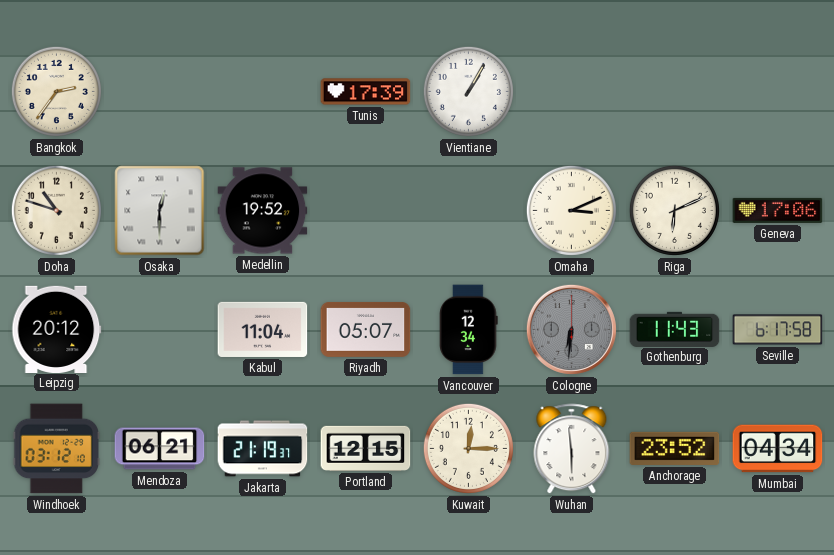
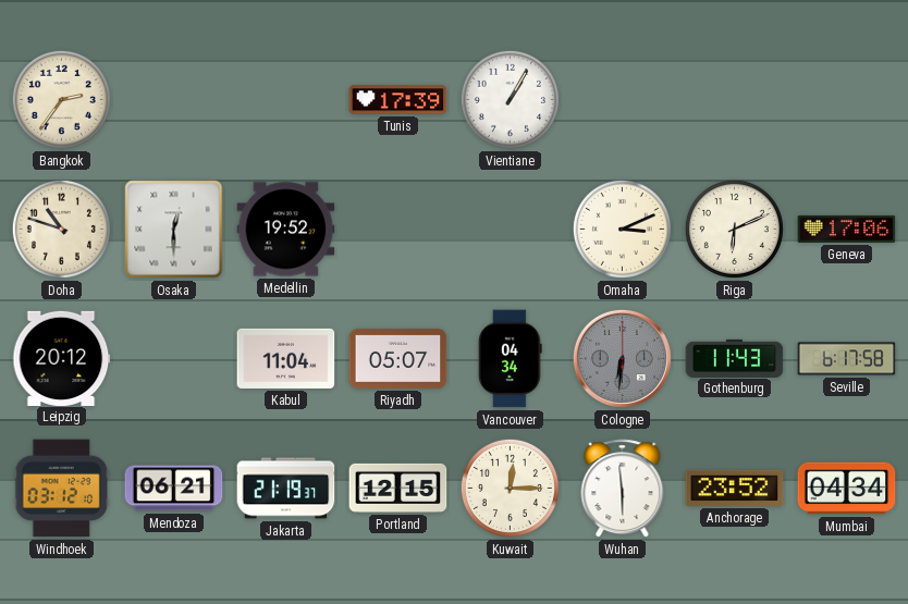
Vancouver: 12:34 -> 04:34 (511, 359)
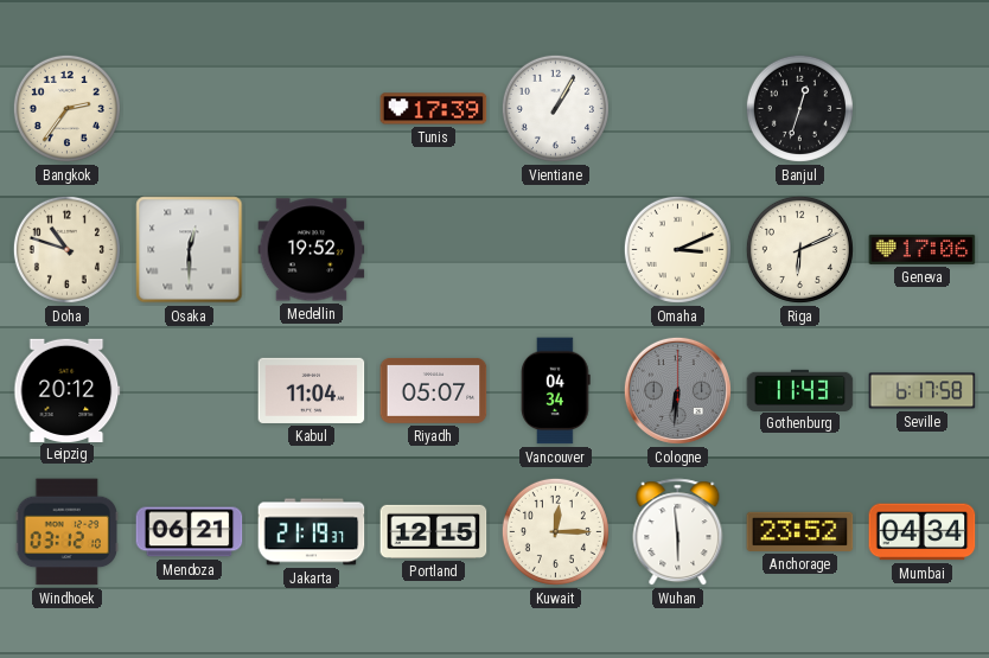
Banjul: none -> 12:33 (799, 108)
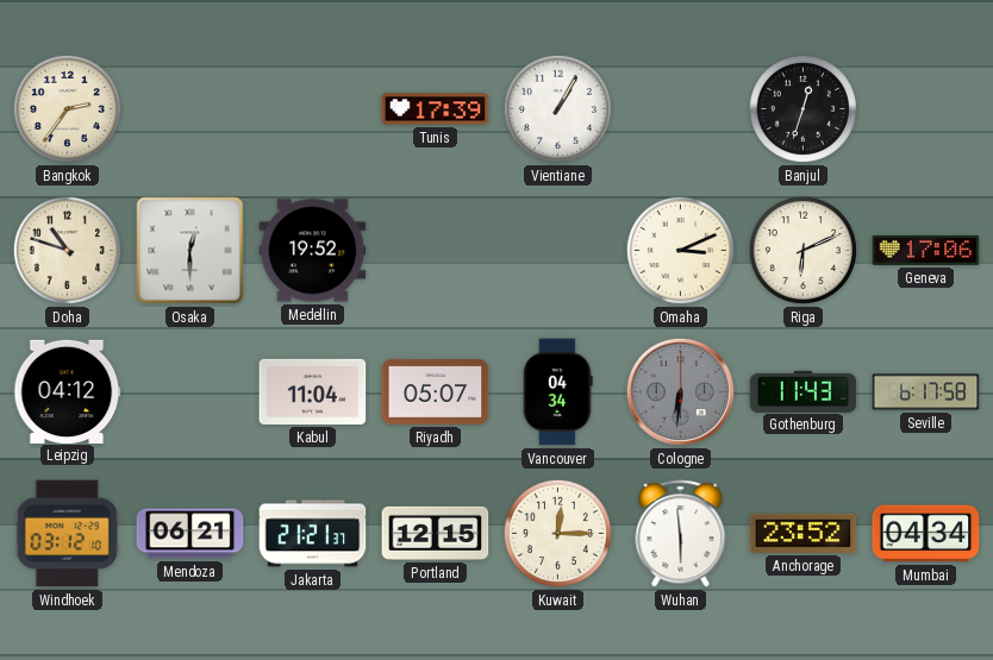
Leipzig: 20:12 -> 04:12 (68, 391)
Jakarta: 21:19 -> 21:21 (313, 534)
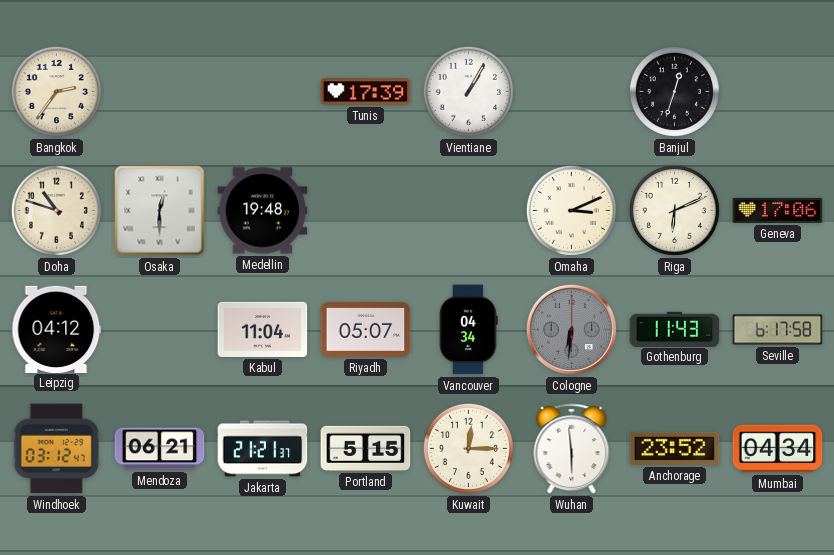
Medellin: 19:52 -> 19:48 (263, 211)
Windhoek: 03:12:10 -> 03:12:47 (57, 449)
Portland: 12:15 -> 5:15 (366, 448)
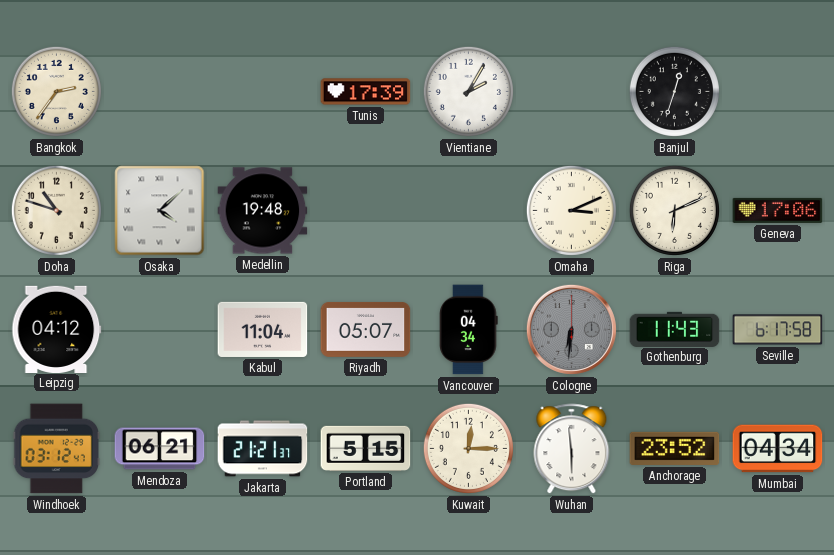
Vientiane: 1:05 -> 2:05 (468, 91)
Osaka: 12:30 -> 4:08 (160, 211)
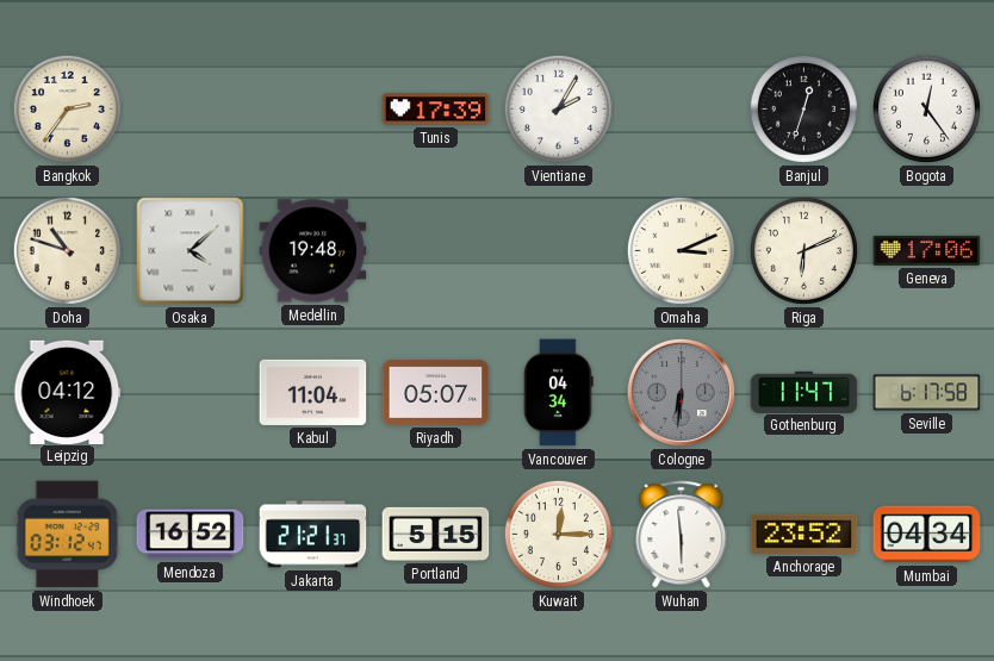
Bogota: none -> 12:24 (926, 108)
Gothenburg: 11:43 -> 11:47 (804, 392)
Mendoza: 06:21 -> 16:52 (191, 535)
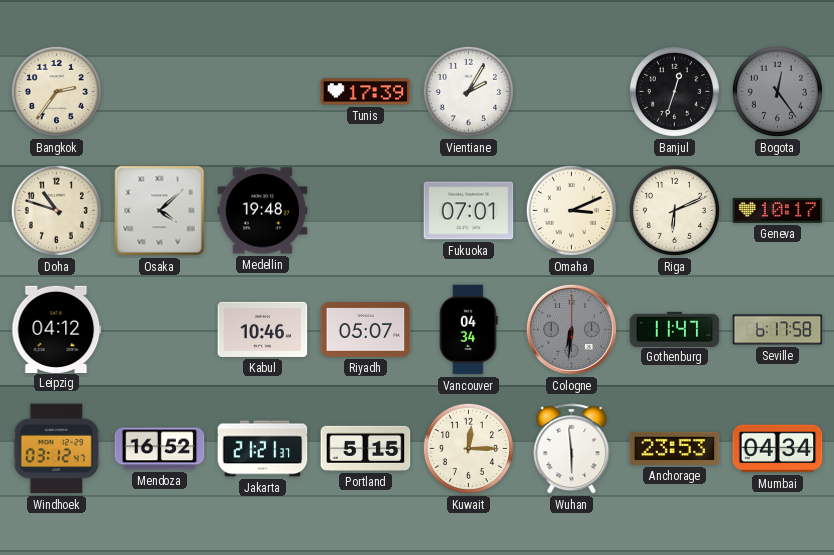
Bogota dial: white -> grey (777, 91)
Fukuoka: none -> 07:01 (469, 211)
Geneva: 17:06 -> 10:17 (778, 210)
Kabul: 11:04 -> 10:46 (263, 329)
Anchorage: 23:52 -> 23:53 (675, 448)
